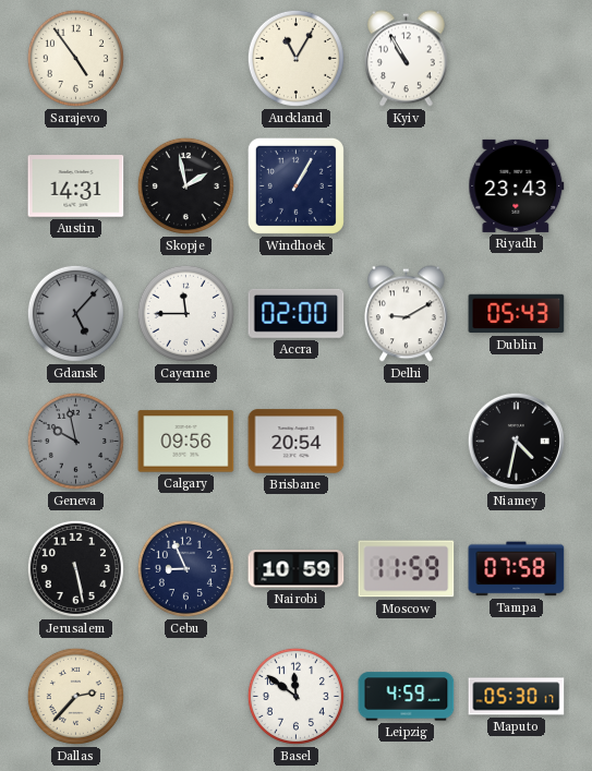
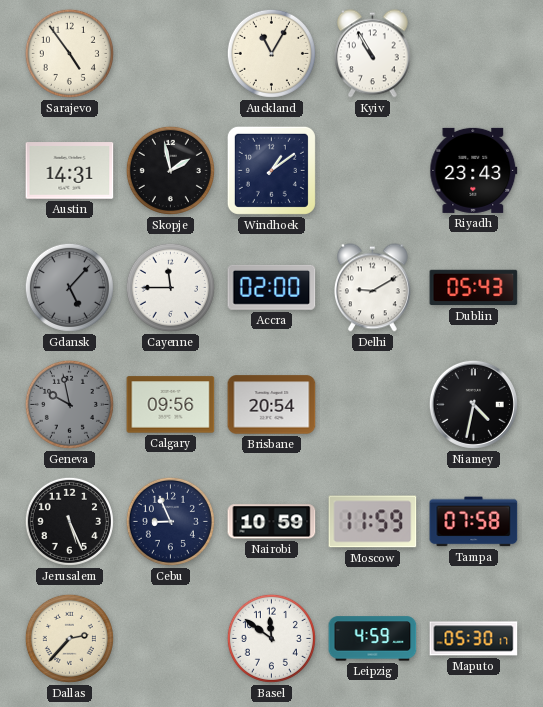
Windhoek: 1:05 -> 1:09 (271, 170)
Jerusalem: 5:28 -> 5:26 (69, 521)
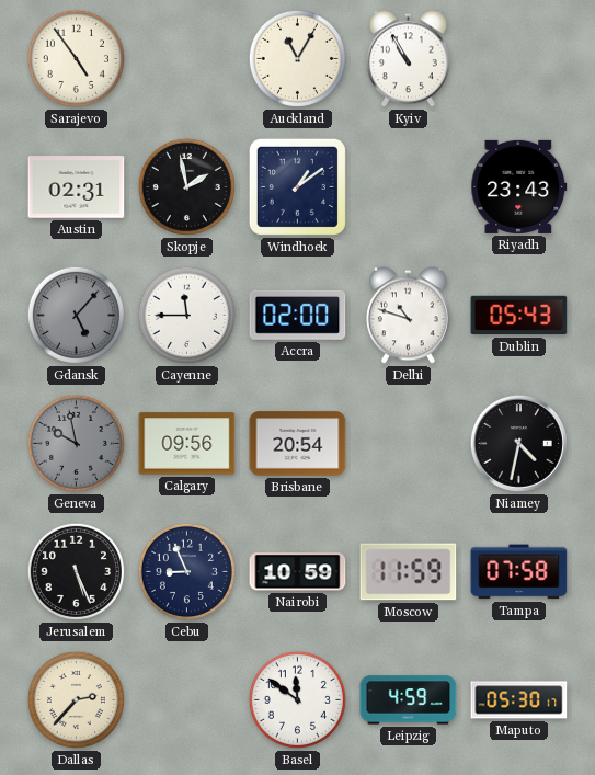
Austin: 14:31 -> 02:31 (77, 187)
Delhi: 9:10 -> 10:48 (408, 316)
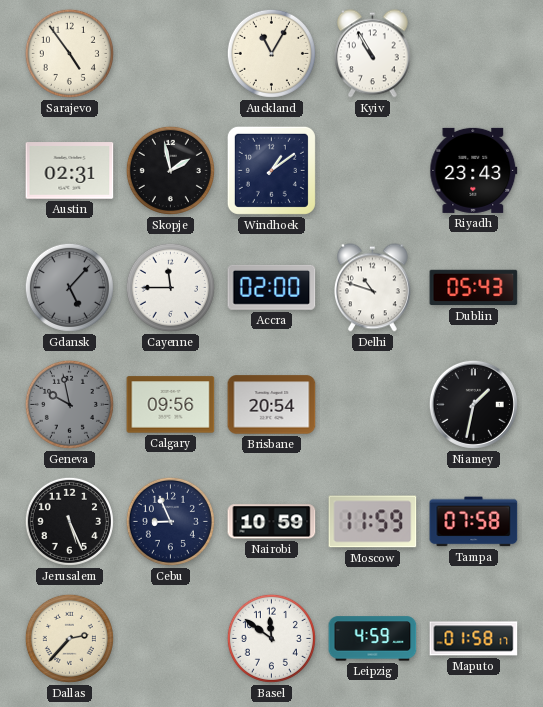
Niamey: 4:32 -> 1:32 (473, 404)
Maputo: 05:30 -> 01:58 (474, 639)
